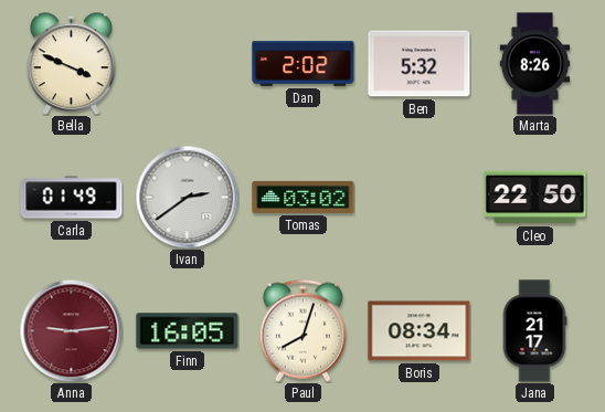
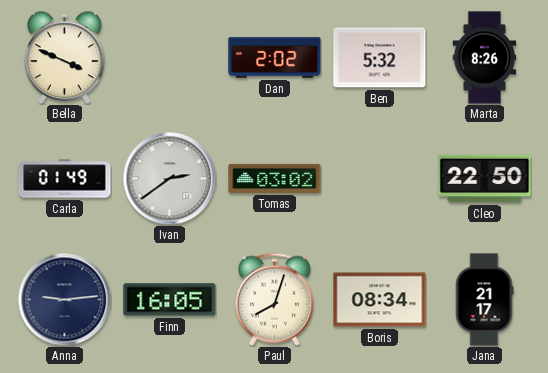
Anna dial: burgundy -> navy (64, 299)
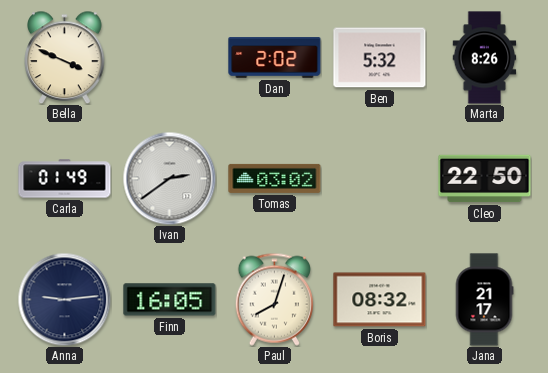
Boris: 08:34 -> 08:32 (380, 300)
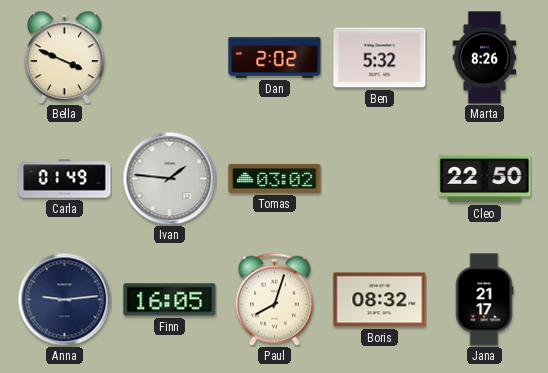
Ivan: 2:39 -> 1:46 (169, 178)
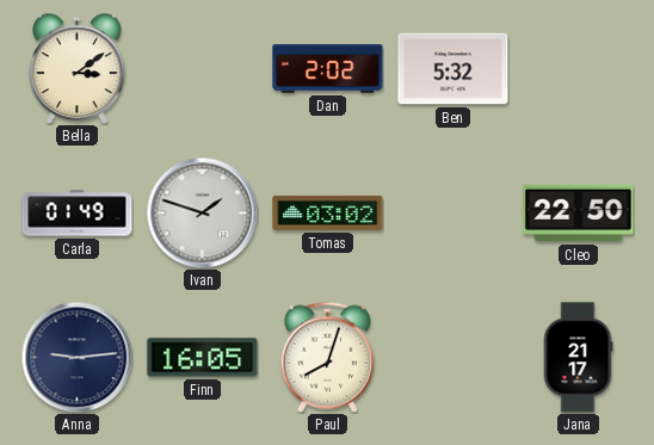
Bella: 3:49 -> 3:09 (78, 68)
Marta: 8:26 -> none (485, 58)
Ivan: 1:46 -> 1:48 (202, 212)
Boris: 08:32 -> none (380, 300)
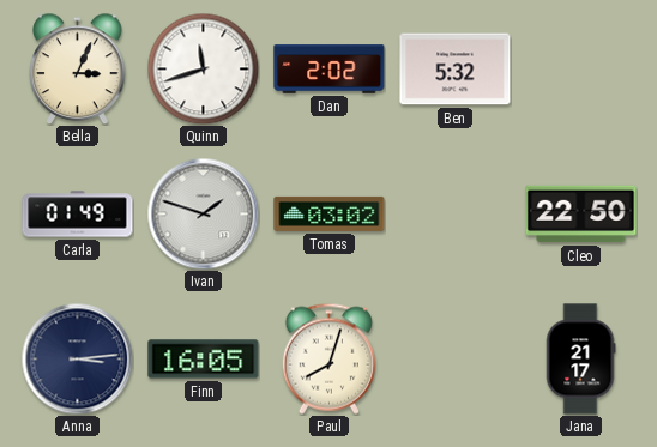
Bella: 3:09 -> 3:04 (78, 68)
Quinn: none -> 11:42 (203, 68)
Anna: 9:14 -> 3:14 (77, 358)
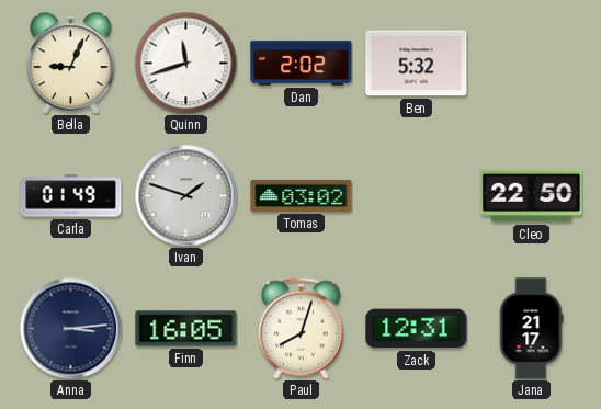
Bella: 3:04 -> 9:04 (71, 63)
Zack: none -> 12:31 (417, 329)
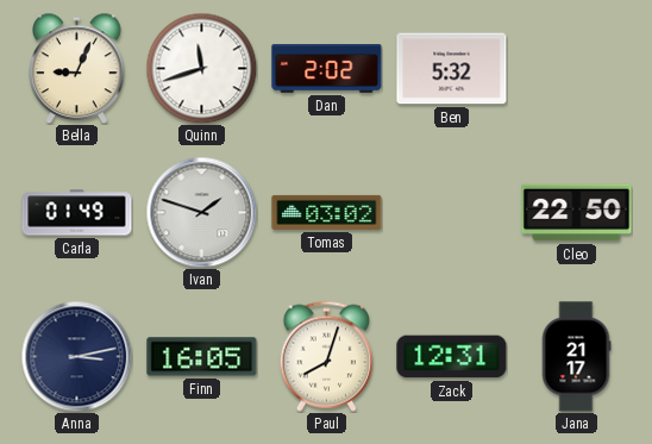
Anna: 3:14 -> 3:13 (76, 356)
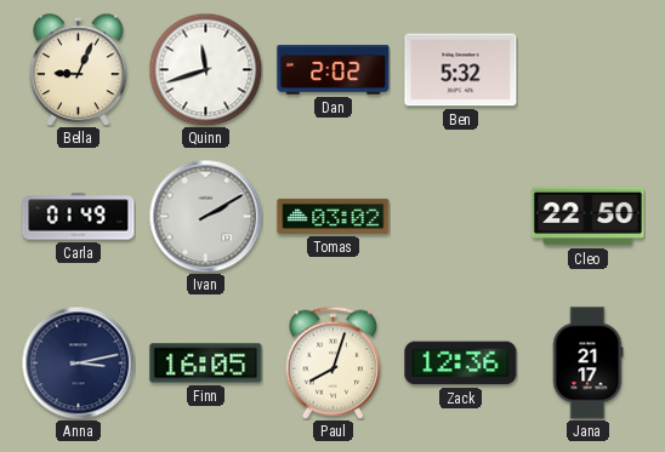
Ivan: 1:48 -> 2:10 (205, 216)
Zack: 12:31 -> 12:36 (461, 364)
